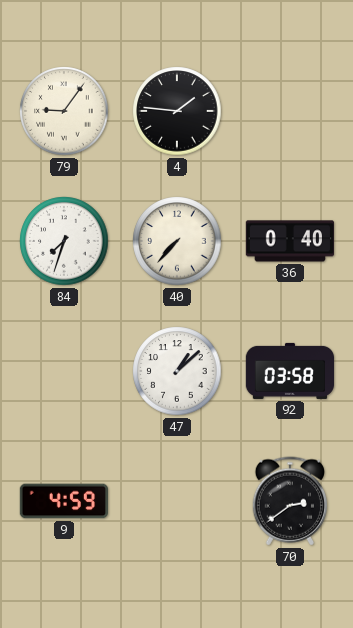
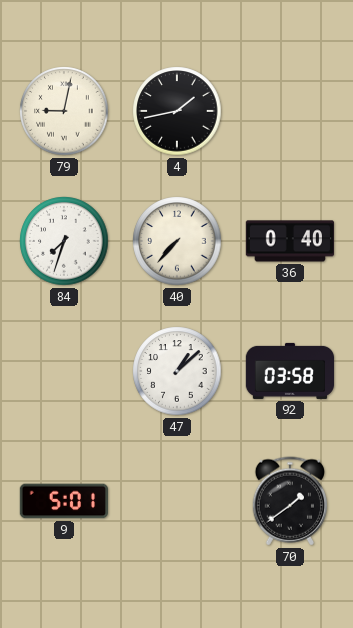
79: 9:06 -> 9:02 (64, 111)
4: 1:46 -> 1:43 (177, 111)
9: 4:59 -> 5:01 (63, 501)
70: 2:39 -> 1:39 (289, 501)
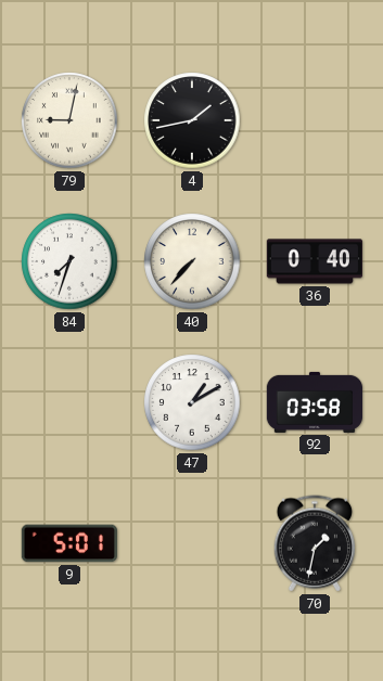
47: 1:08 -> 1:10 (192, 402)
70: 1:39 -> 1:32 (314, 543)
